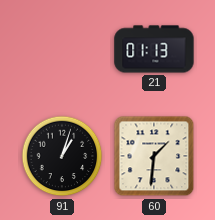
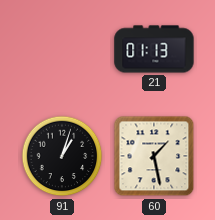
60: 1:31 -> 1:28 (154, 156)
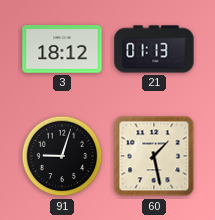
3: none -> 18:12 (62, 49)
91: 1:03 -> 9:03 (62, 156)
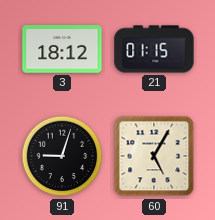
21: 01:13 -> 01:15 (154, 49)
60: 1:28 -> 5:05 (154, 156)
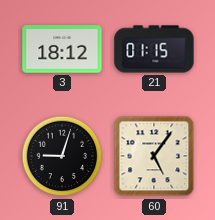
60: 5:05 -> 5:06 (154, 156)
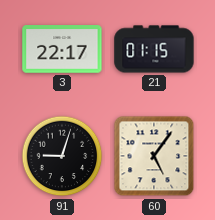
3: 18:12 -> 22:17 (62, 49)
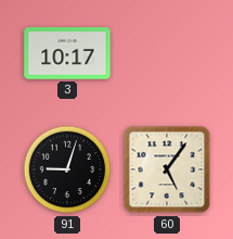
3: 22:17 -> 10:17 (67, 53)
21: 01:15 -> none (154, 49)
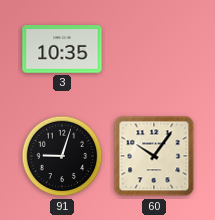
3: 10:17 -> 10:35 (62, 49)
60: 5:06 -> 10:06 (154, 156)
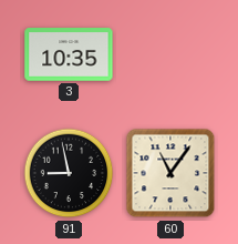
91: 9:03 -> 8:58 (69, 173)
60: 10:06 -> 11:06 (170, 173)
